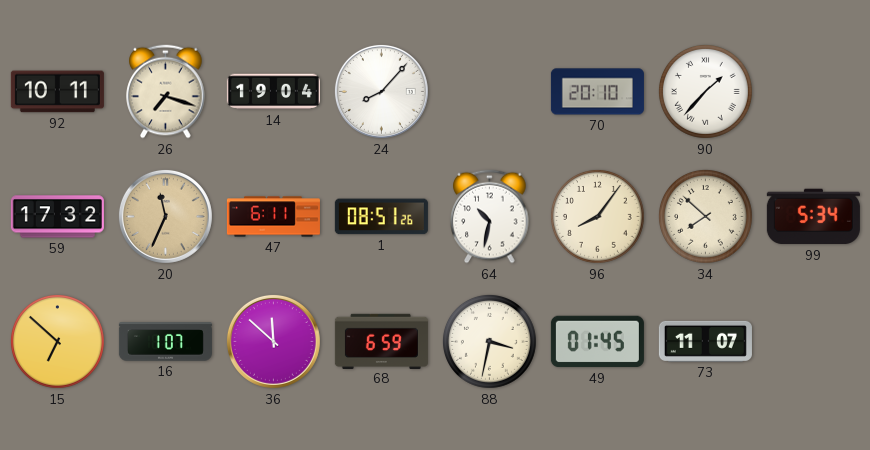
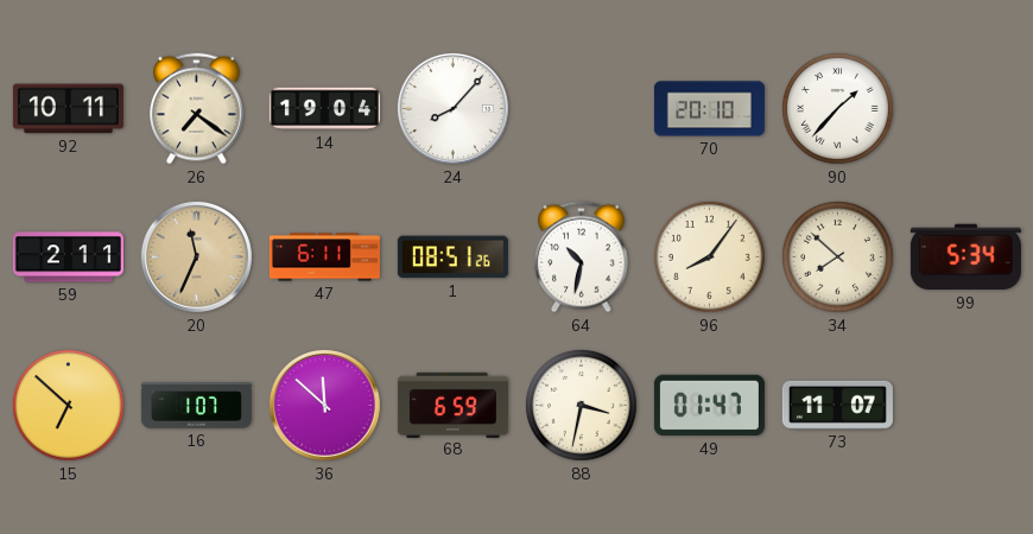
26: 7:18 -> 7:21 (197, 109)
59: 17:32 -> 2:11 (68, 258)
49: 01:45 -> 01:47 (709, 406)
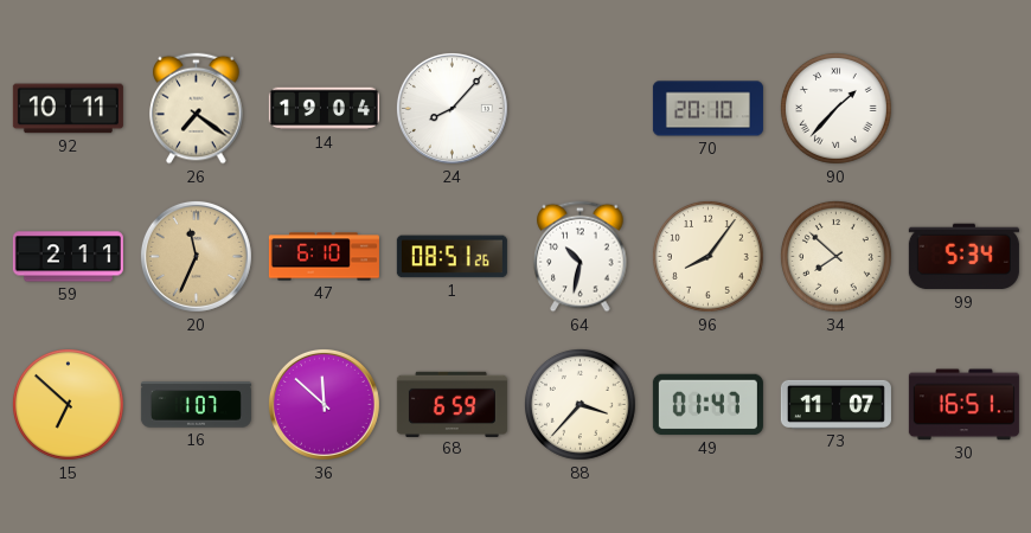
47: 6:11 -> 6:10 (324, 257)
88: 3:32 -> 3:37 (579, 404)
30: none -> 16:51 (963, 405)
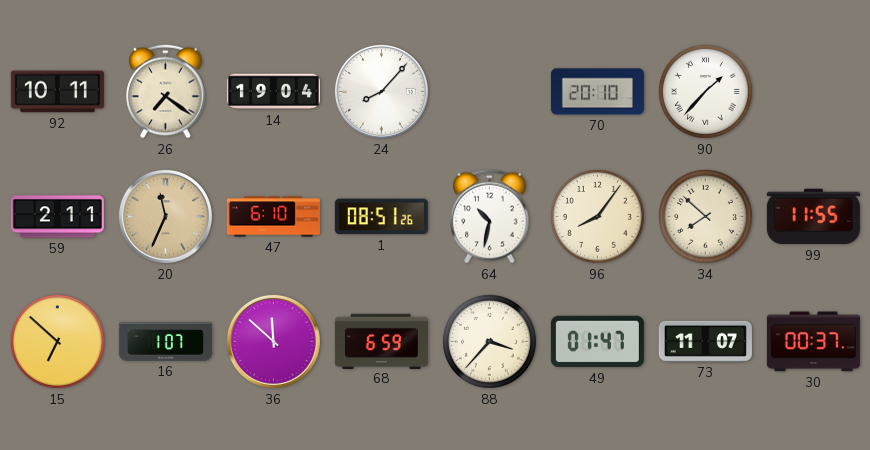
99: 5:34 -> 11:55 (813, 217)
30: 16:51 -> 00:37 (813, 342)
